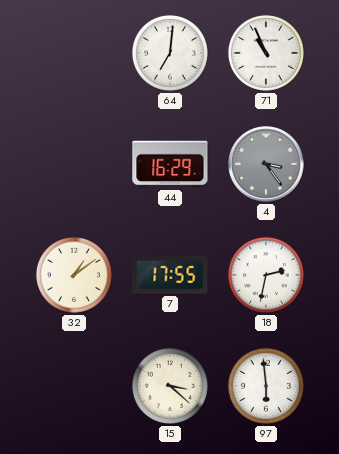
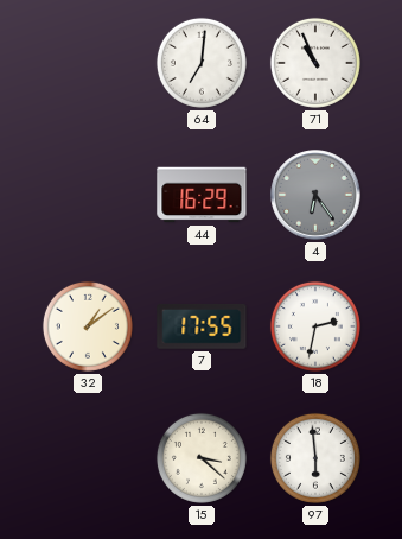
4: 3:24 -> 6:24 (315, 195)
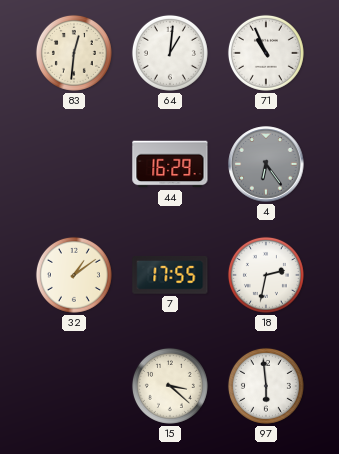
83: none -> 12:31 (74, 53)
64: 7:01 -> 1:01 (170, 53)
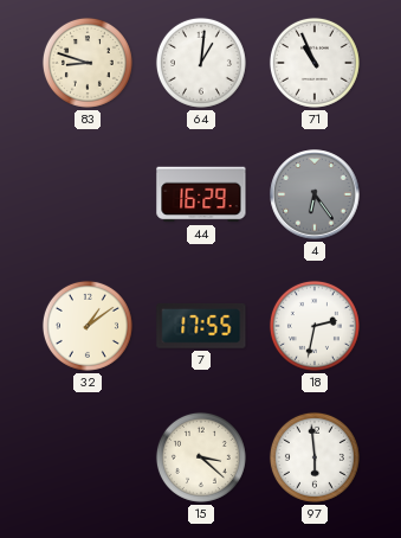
83: 12:31 -> 8:48 (88, 63)
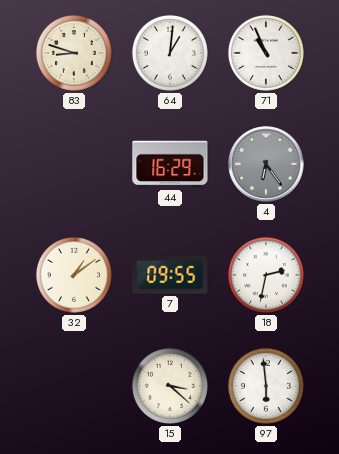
7: 17:55 -> 09:55 (170, 275)
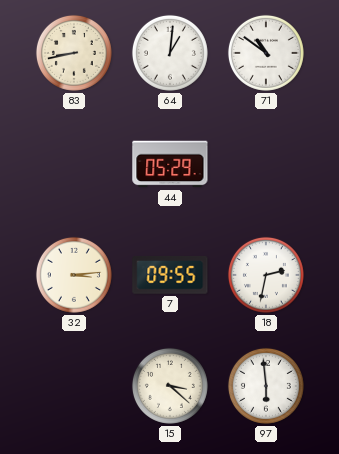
83: 8:48 -> 8:43 (74, 53)
71: 10:56 -> 10:51 (266, 53)
44: 16:29 -> 05:29 (170, 164)
4: 6:24 -> none (266, 164)
32: 1:09 -> 3:14 (74, 275)
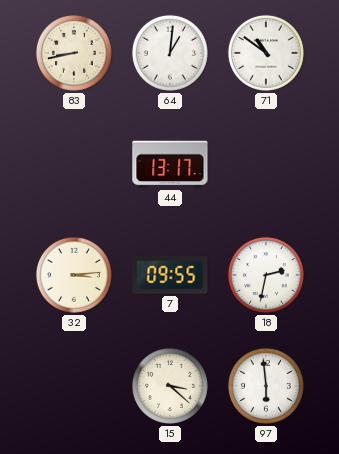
44: 05:29 -> 13:17 (170, 164)
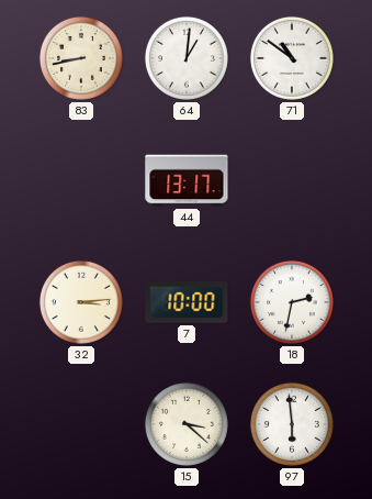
7: 09:55 -> 10:00 (187, 302)
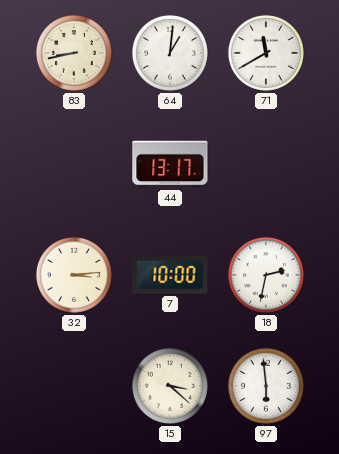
71: 10:51 -> 11:40 (266, 53)
